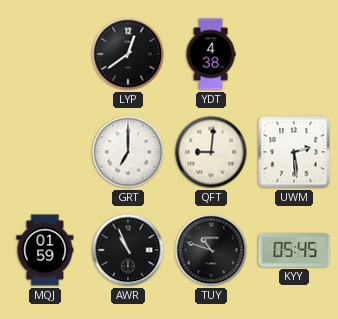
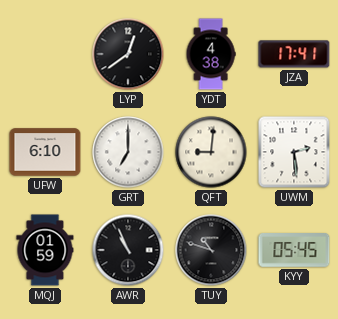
JZA: none -> 17:41 (294, 54)
UFW: none -> 6:10 (45, 152)
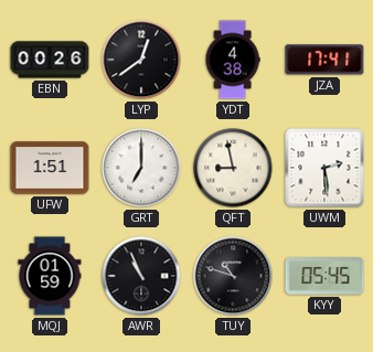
EBN: none -> 00:26 (50, 60)
UFW: 6:10 -> 1:51 (50, 168)
QFT: 9:01 -> 8:58 (233, 168)
